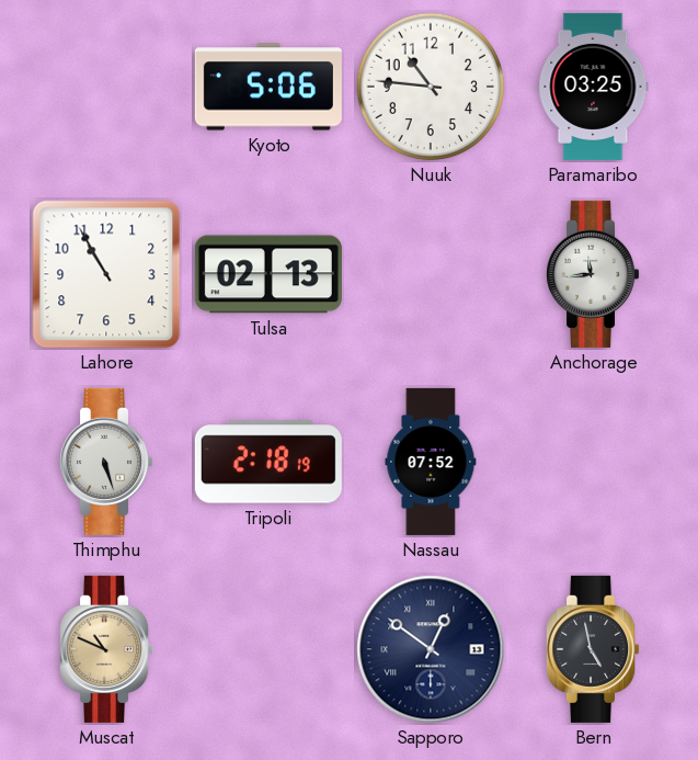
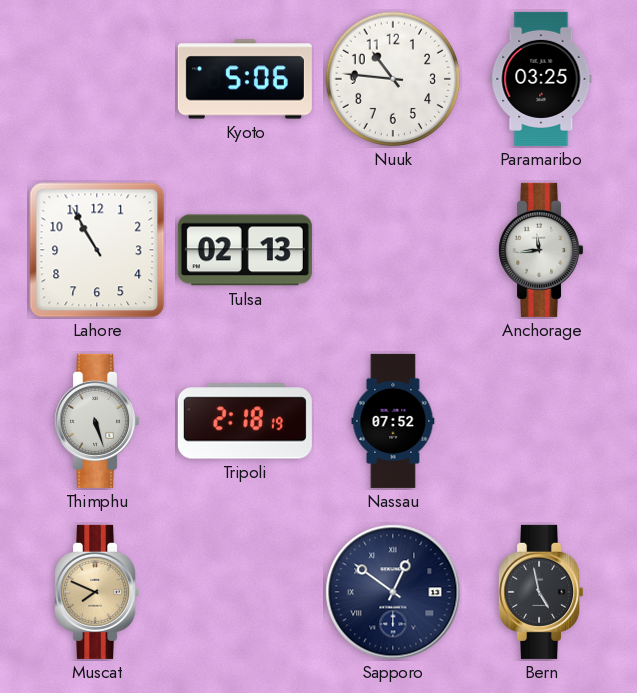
Muscat: 10:49 -> 7:49 (97, 592)
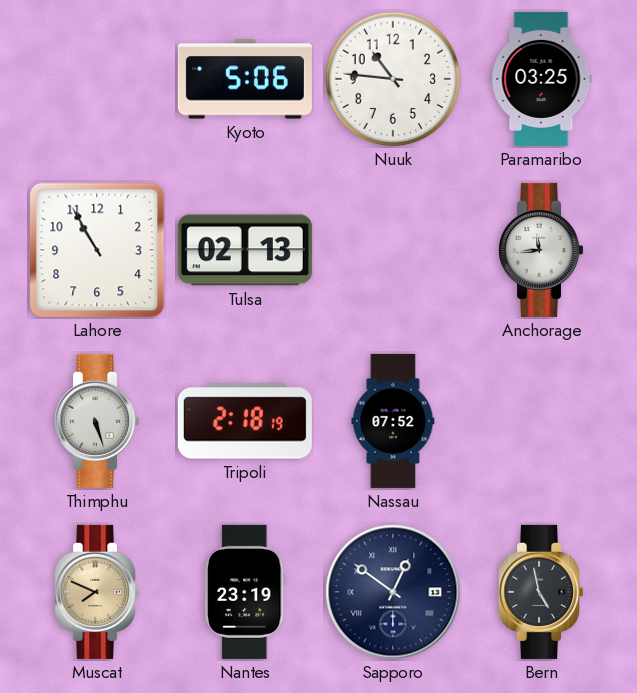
Nantes: none -> 23:19 (246, 592)
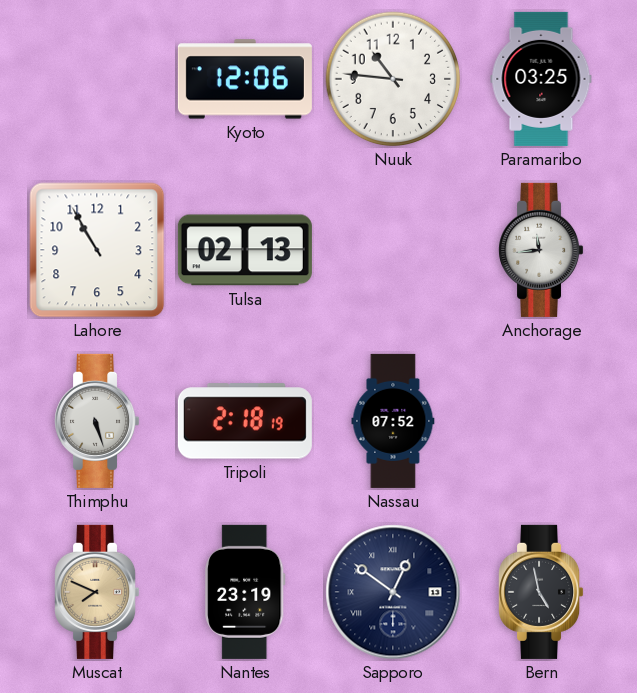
Kyoto: 5:06 -> 12:06 (245, 79)
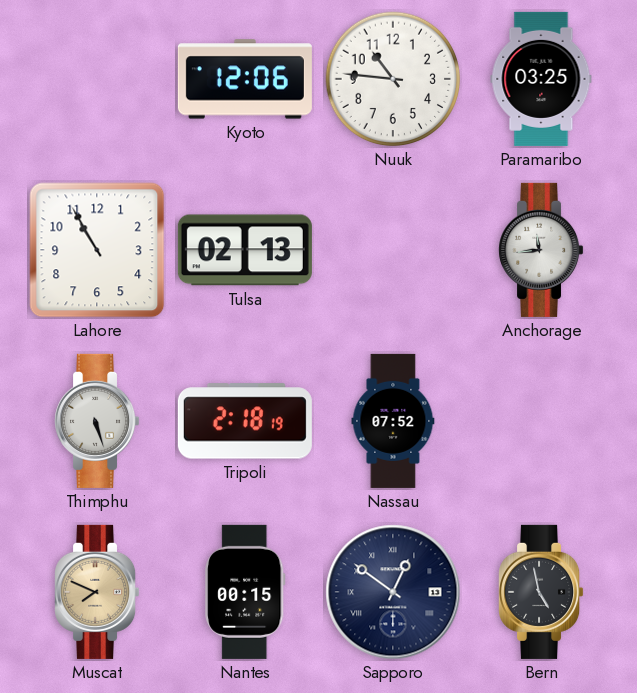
Nantes: 23:19 -> 00:15 (246, 592)
